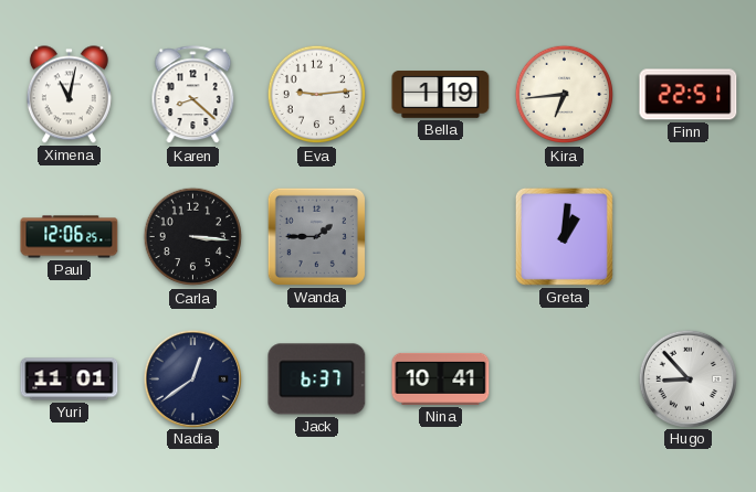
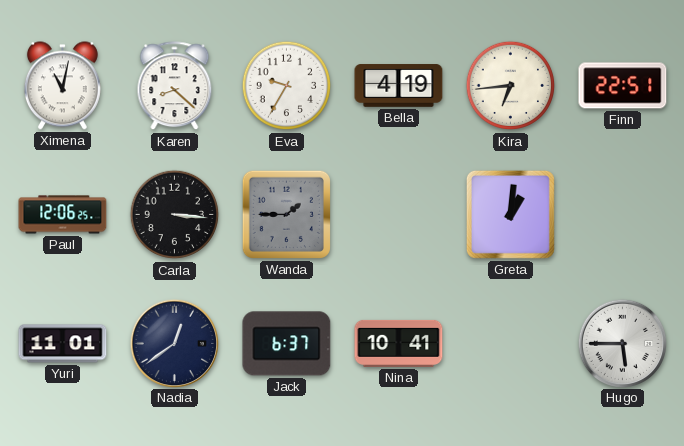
Eva: 9:14 -> 9:35 (287, 86)
Bella: 1:19 -> 4:19 (399, 86)
Hugo: 8:53 -> 5:45 (622, 343)
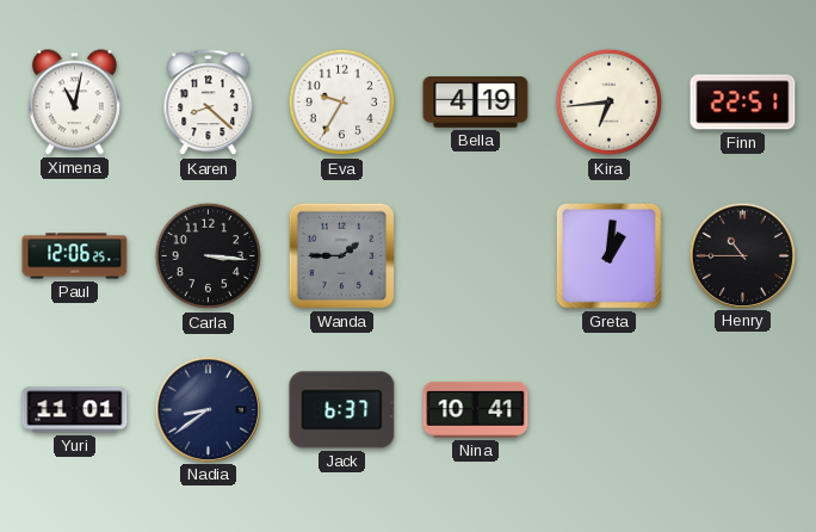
Henry: none -> 10:45 (742, 255)
Nadia: 12:39 -> 8:39 (208, 409)
Hugo: 5:45 -> none (622, 343)
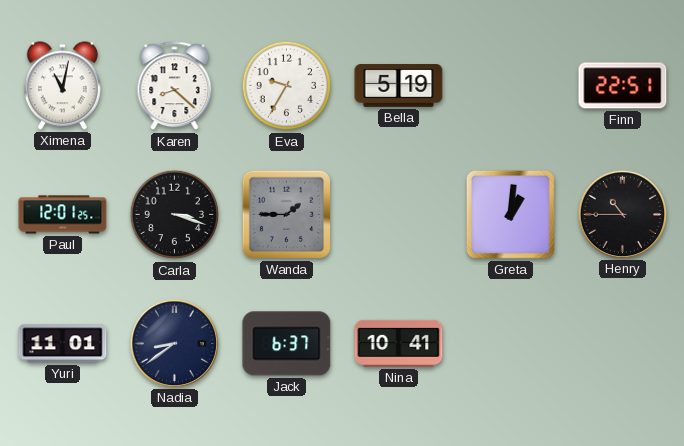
Bella: 4:19 -> 5:19 (399, 86)
Kira: 6:44 -> none (610, 103)
Paul: 12:06 -> 12:01 (63, 215)
Carla: 3:16 -> 3:18 (175, 215)
